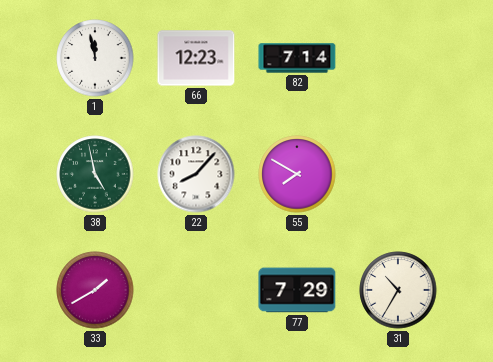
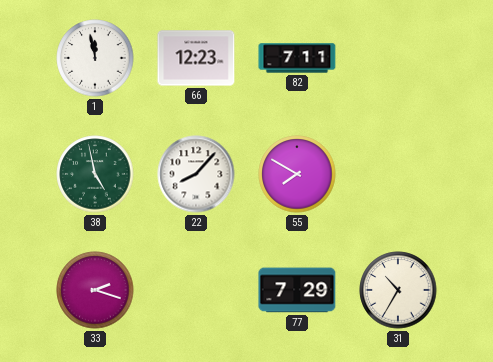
82: 7:14 -> 7:11 (297, 58)
33: 1:40 -> 2:18 (95, 290)
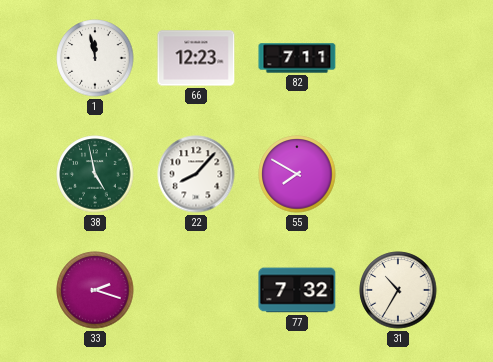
77: 7:29 -> 7:32 (297, 290)
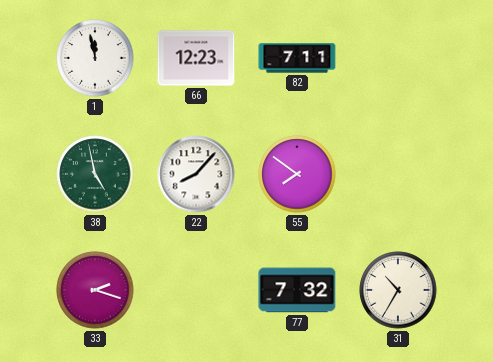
55: 7:50 -> 7:51 (297, 174)
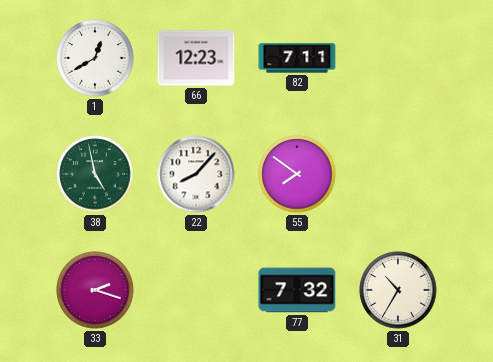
1: 11:58 -> 12:40 (95, 58)
